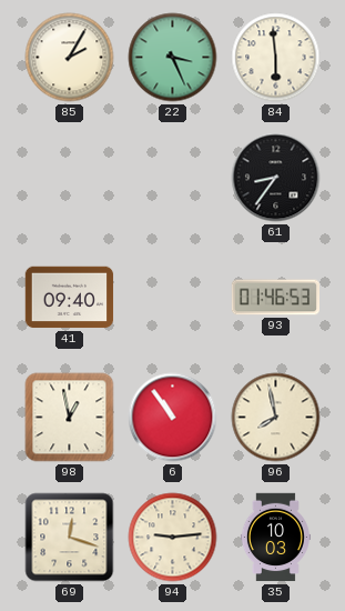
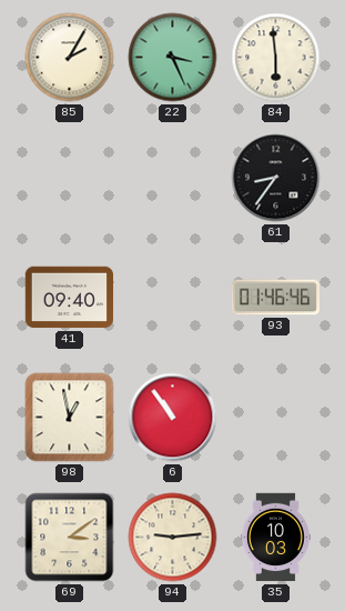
93: 01:46:53 -> 01:46:46 (276, 298)
96: 7:58 -> none (276, 418)
69: 12:18 -> 3:09 (70, 538)
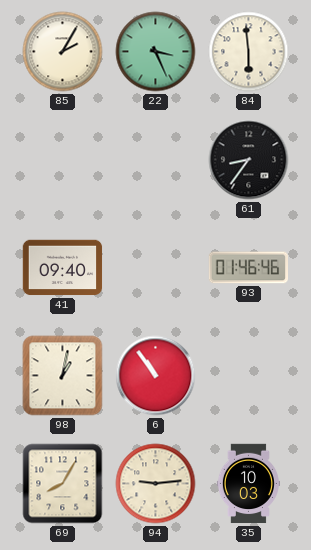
98: 12:58 -> 1:02 (63, 376)
69: 3:09 -> 8:05 (63, 484)
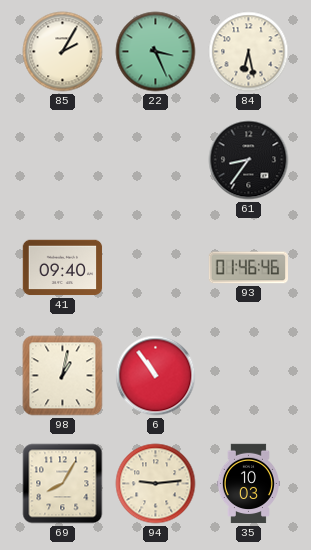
84: 5:59 -> 6:28 (249, 52)
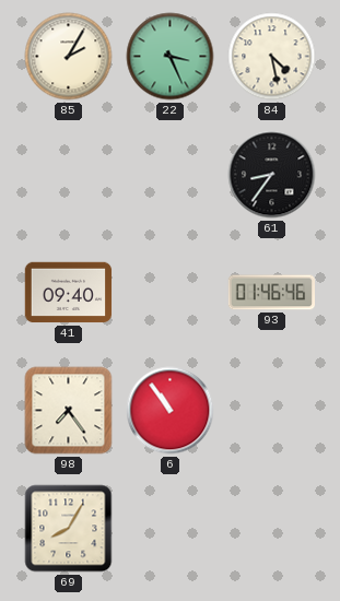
84: 6:28 -> 4:28 (272, 57)
98: 1:02 -> 7:24 (69, 411)
94: 9:14 -> none (156, 484)
35: 10:03 -> none (248, 484)
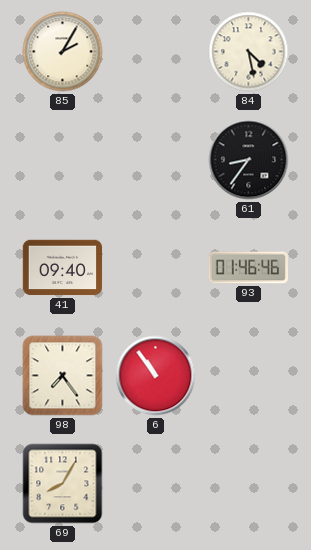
22: 3:26 -> none (171, 57)
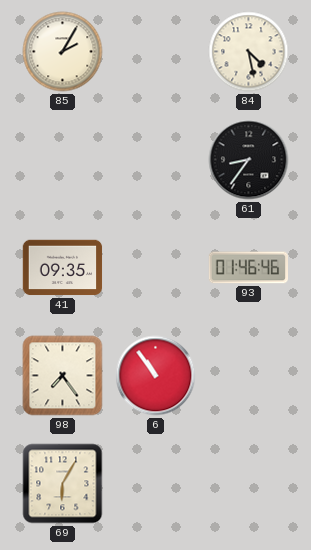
41: 09:40 -> 09:35 (63, 268)
69: 8:05 -> 6:05 (63, 484)
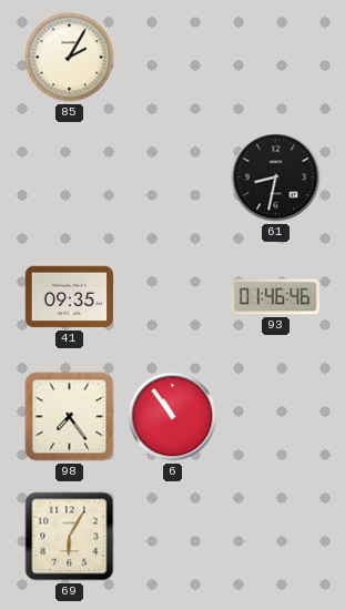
84: 4:28 -> none (249, 52)
61: 8:36 -> 8:32 (276, 177)
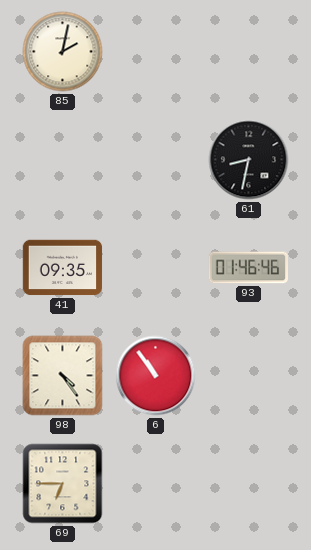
85: 2:05 -> 2:02 (63, 52)
98: 7:24 -> 4:24 (63, 376)
69: 6:05 -> 6:45 (63, 484)
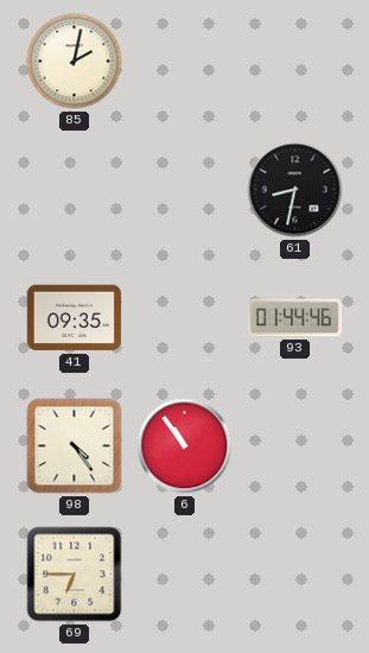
93: 01:46 -> 01:44 (295, 318)
